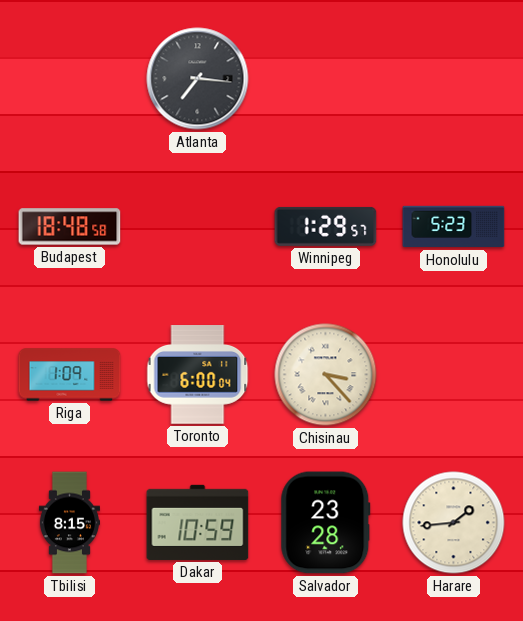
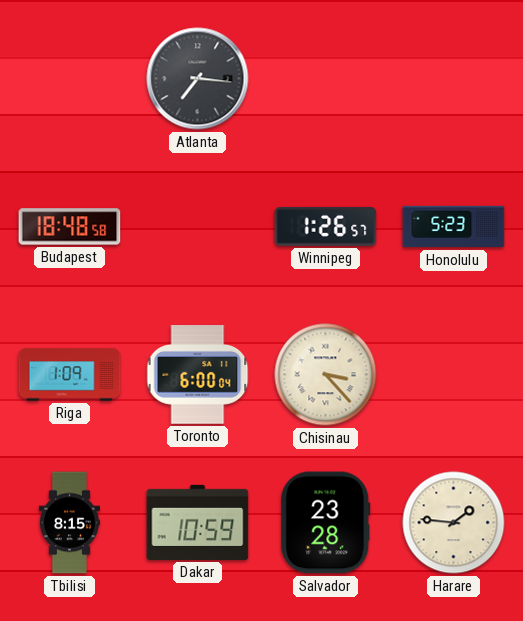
Winnipeg: 1:29 -> 1:26 (326, 226)
Harare: 1:44 -> 1:46 (454, 523)
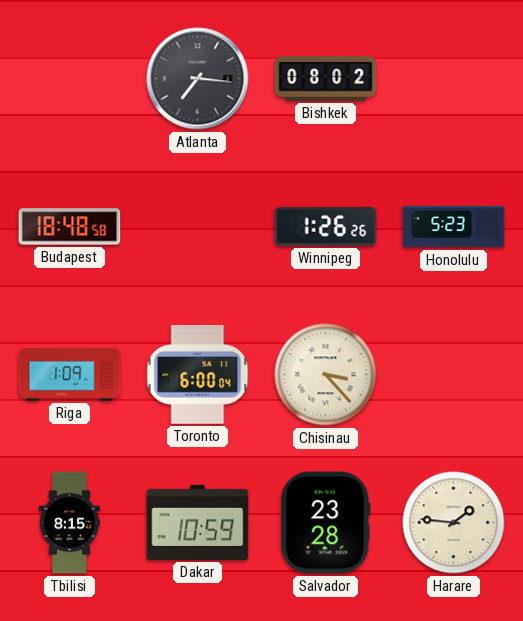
Bishkek: none -> 08:02 (326, 79)
Winnipeg: 1:26:57 -> 1:26:26 (326, 226)
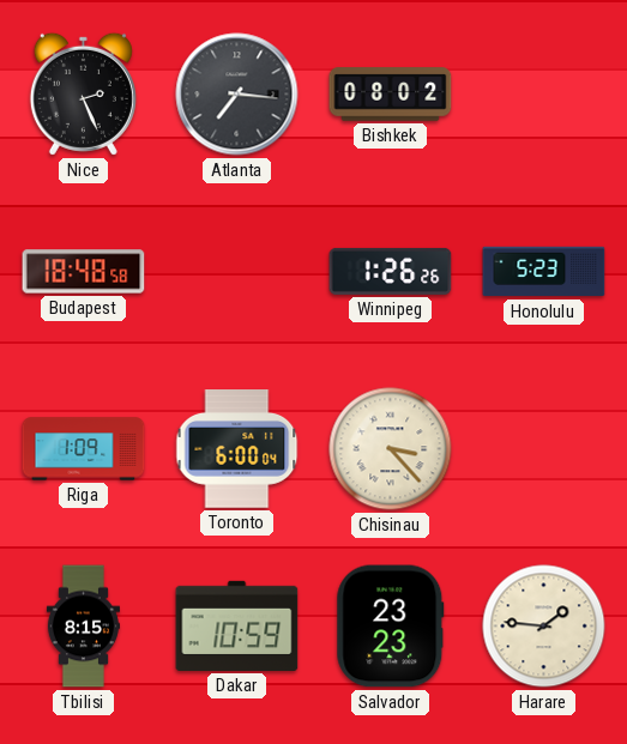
Nice: none -> 2:26 (83, 93)
Salvador: 23:28 -> 23:23 (391, 627)
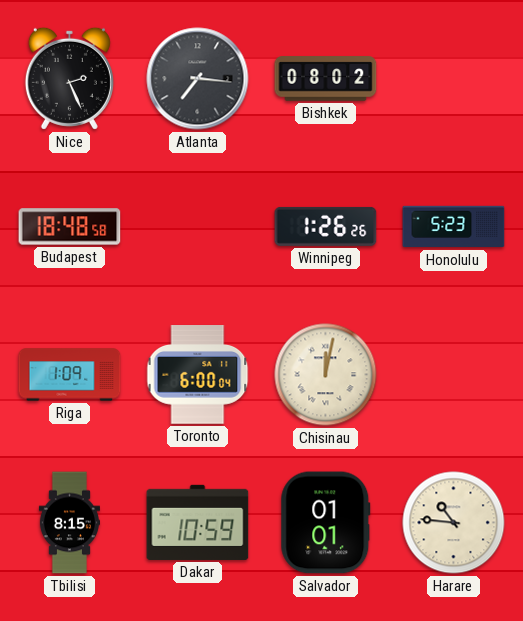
Chisinau: 3:23 -> 12:02 (326, 375)
Salvador: 23:23 -> 01:01 (326, 523)
Harare: 1:46 -> 10:46 (454, 523)
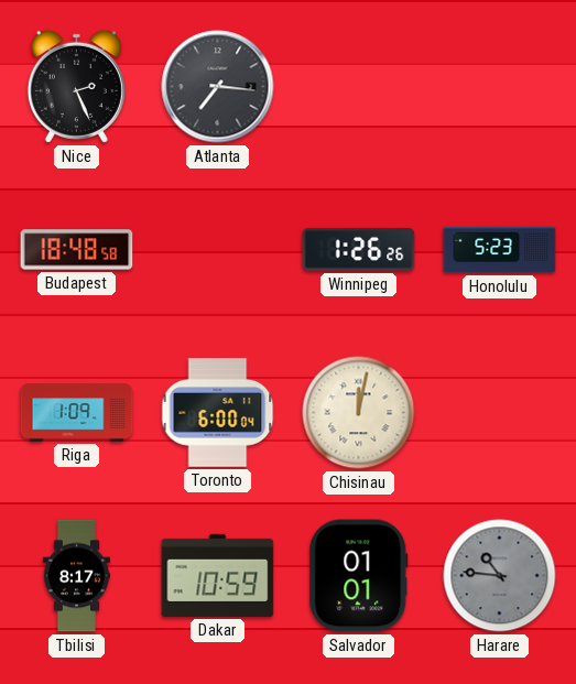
Bishkek: 08:02 -> none (326, 79)
Tbilisi: 8:15 -> 8:17 (76, 576)
Harare dial: cream -> grey (500, 576)
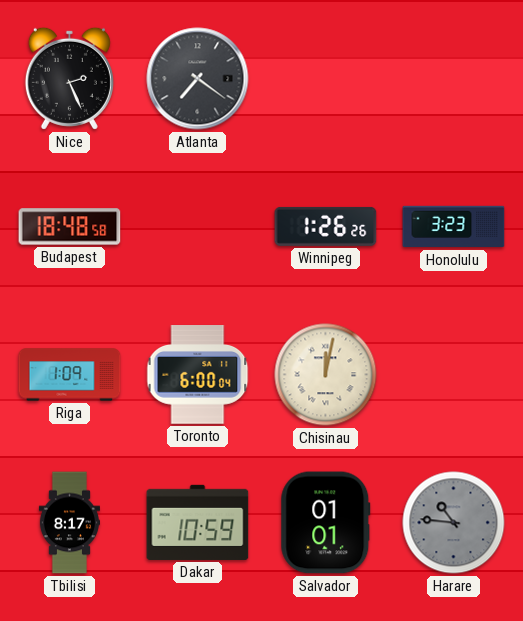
Atlanta: 7:16 -> 7:21 (198, 79)
Honolulu: 5:23 -> 3:23 (454, 227)
